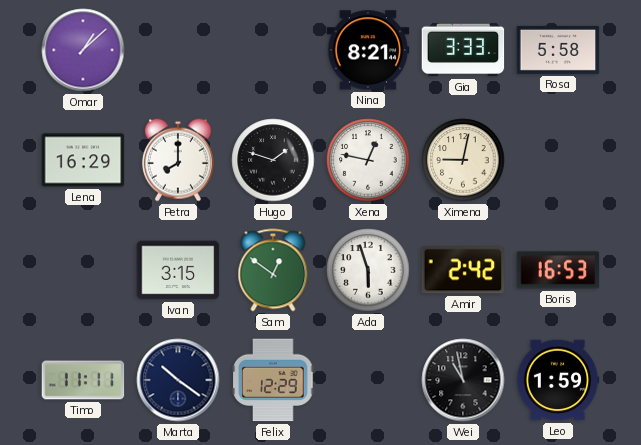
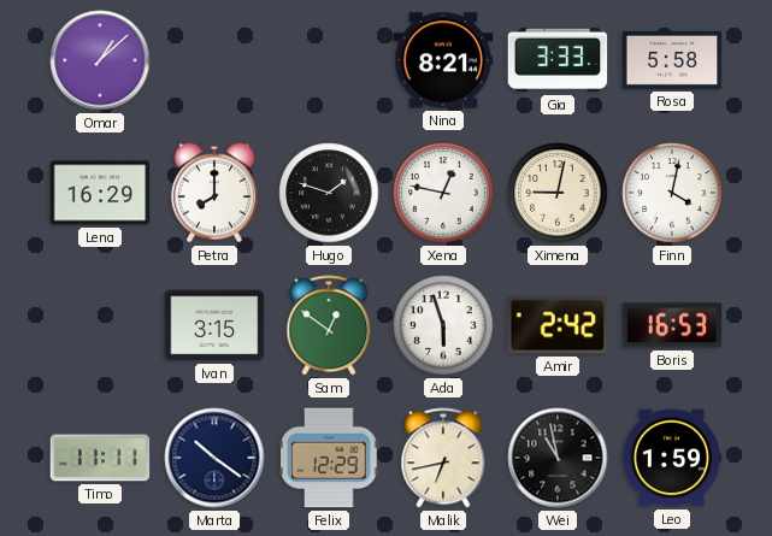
Finn: none -> 4:02 (672, 193)
Malik: none -> 6:43 (443, 458)
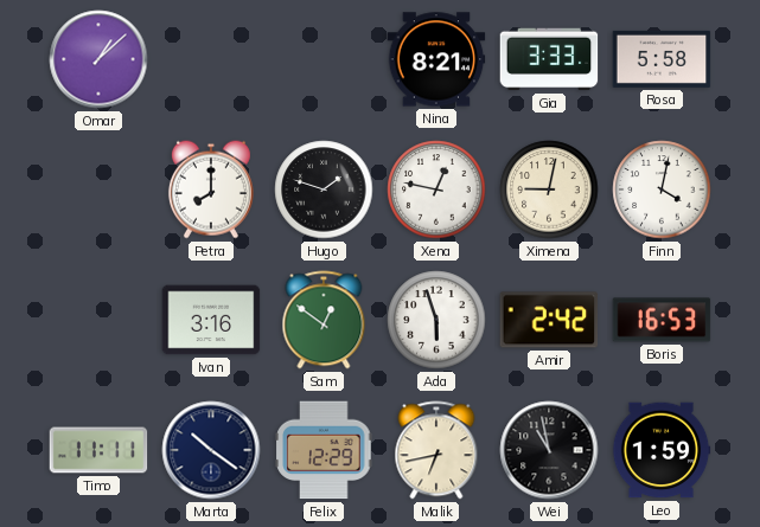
Lena: 16:29 -> none (100, 193)
Ivan: 3:15 -> 3:16 (211, 320)
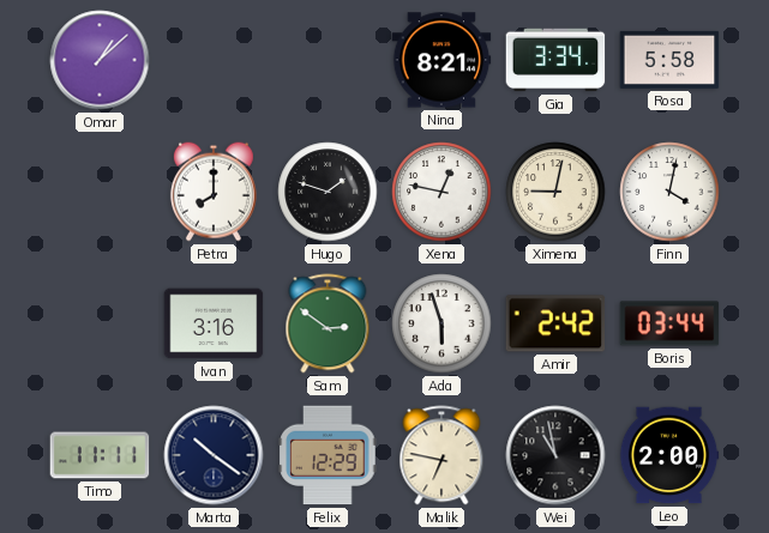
Gia: 3:33 -> 3:34 (555, 60)
Sam: 12:51 -> 2:51 (328, 323)
Boris: 16:53 -> 03:44 (669, 323)
Malik: 6:43 -> 6:47 (441, 455)
Leo: 1:59 -> 2:00 (669, 455)
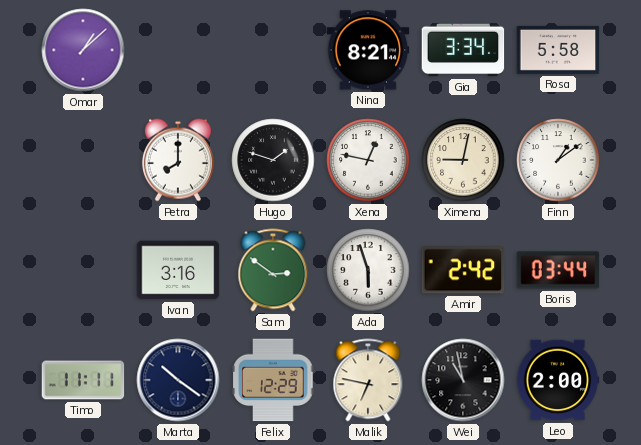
Finn: 4:02 -> 1:09 (558, 160)
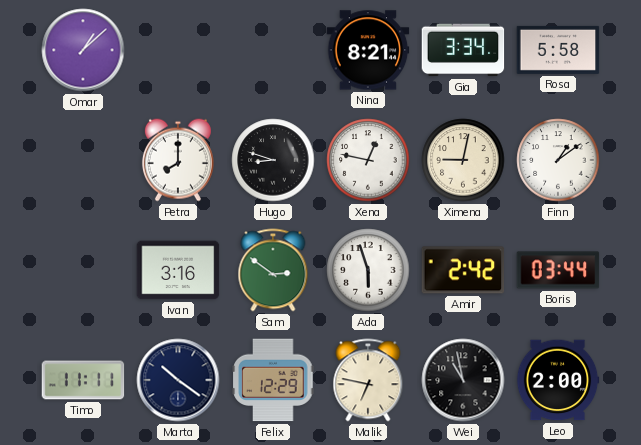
Hugo: 1:48 -> 8:48 (273, 160)
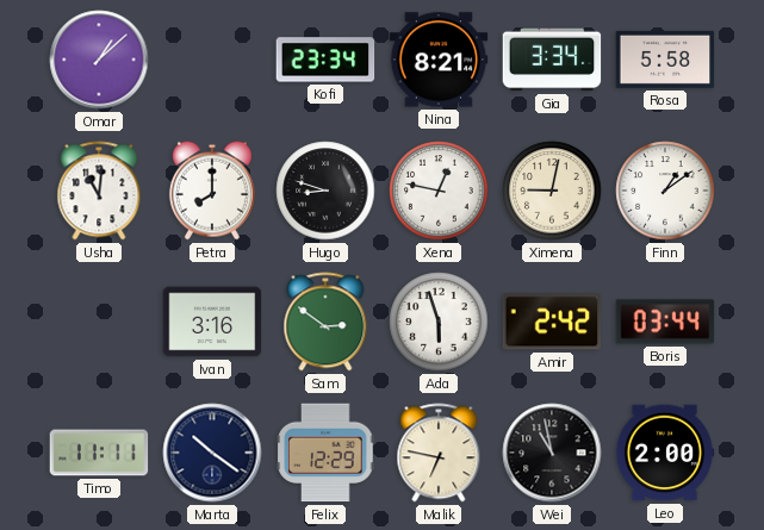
Kofi: none -> 23:34 (325, 60)
Usha: none -> 11:01 (99, 191)
